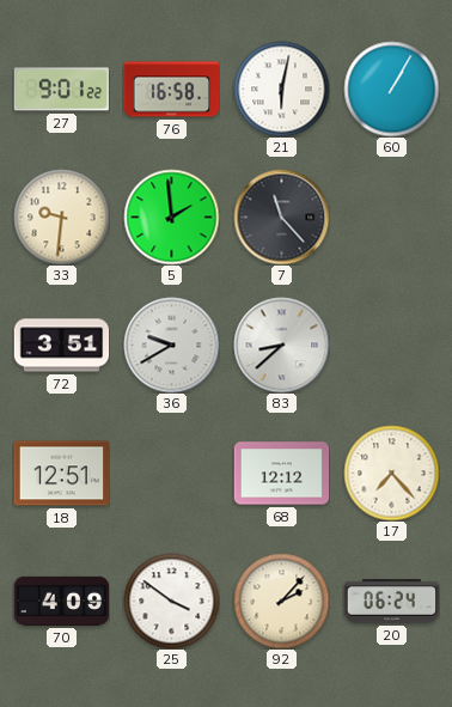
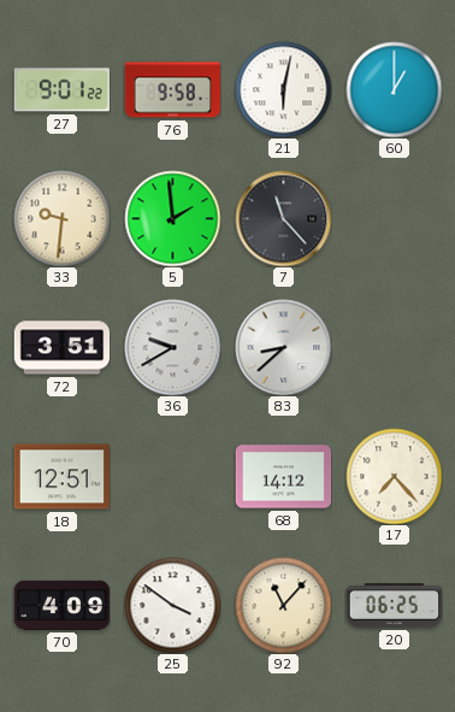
76: 16:58 -> 9:58 (172, 90)
60: 1:05 -> 1:00 (394, 89)
68: 12:12 -> 14:12 (283, 477)
92: 2:07 -> 11:07 (283, 605)
20: 06:24 -> 06:25 (394, 606)
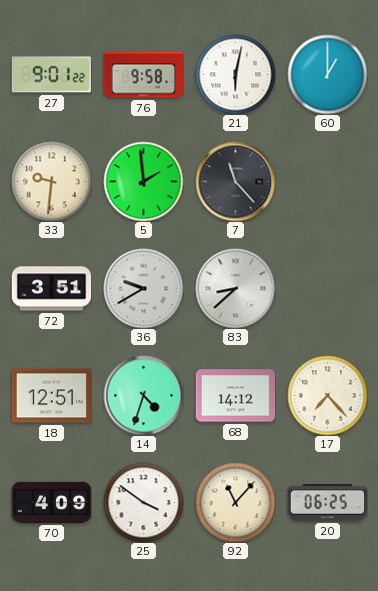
14: none -> 4:33 (143, 395)
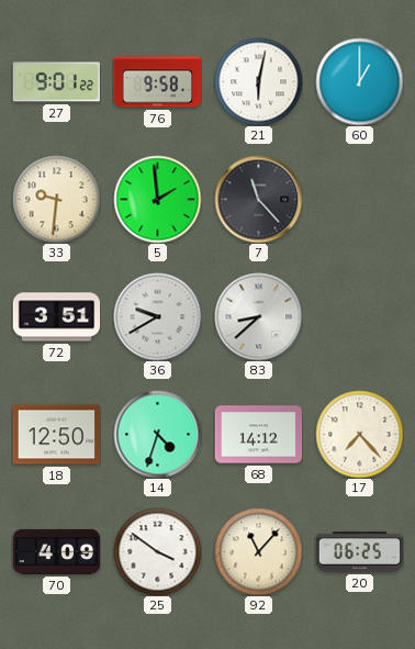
18: 12:51 -> 12:50 (56, 435)
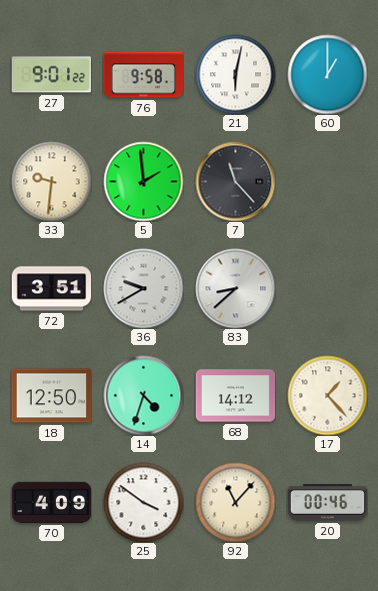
17: 7:23 -> 1:23 (327, 395)
20: 06:25 -> 00:46 (327, 503)
